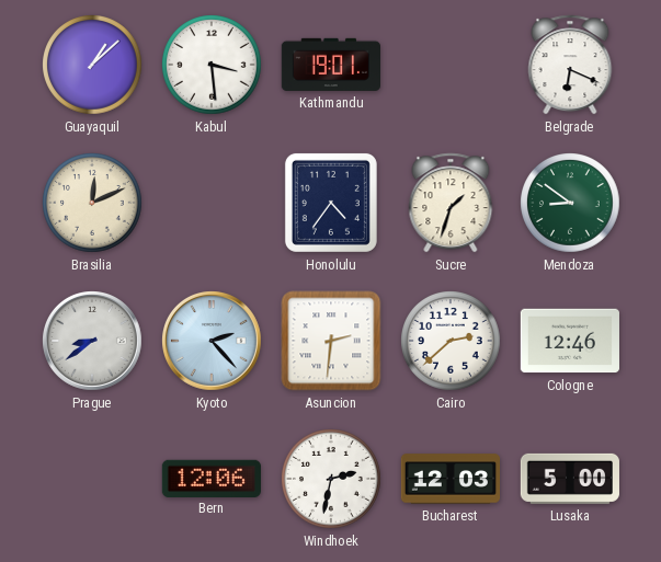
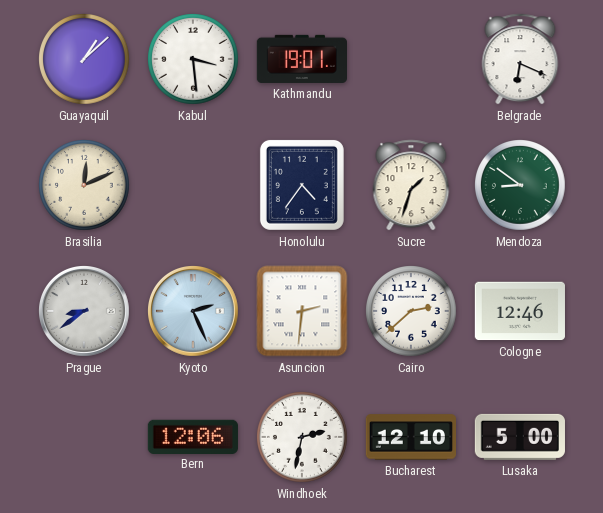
Kyoto: 2:23 -> 2:26 (194, 312)
Bucharest: 12:03 -> 12:10 (410, 437)
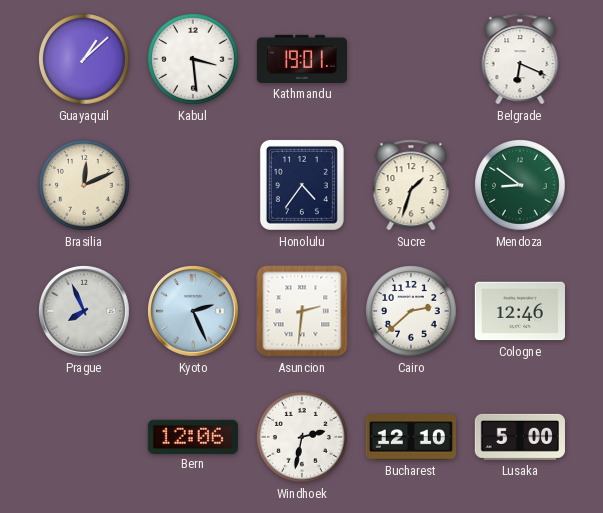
Prague: 8:39 -> 7:56 (85, 312)
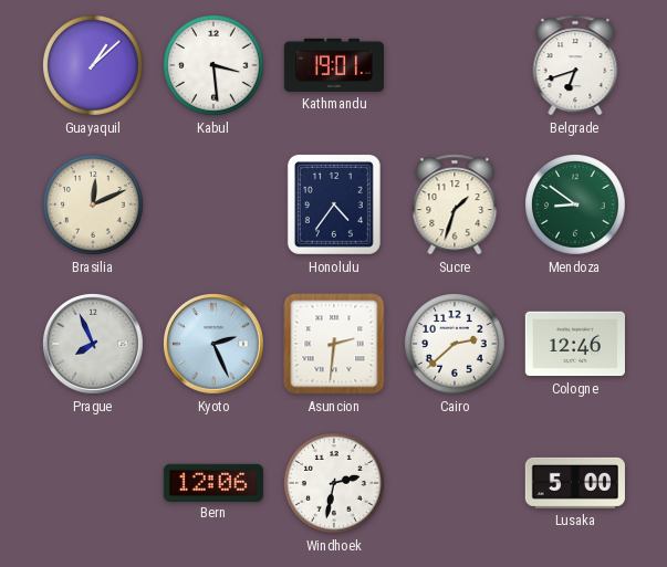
Belgrade: 6:19 -> 6:42 (575, 65)
Bucharest: 12:10 -> none (410, 437)
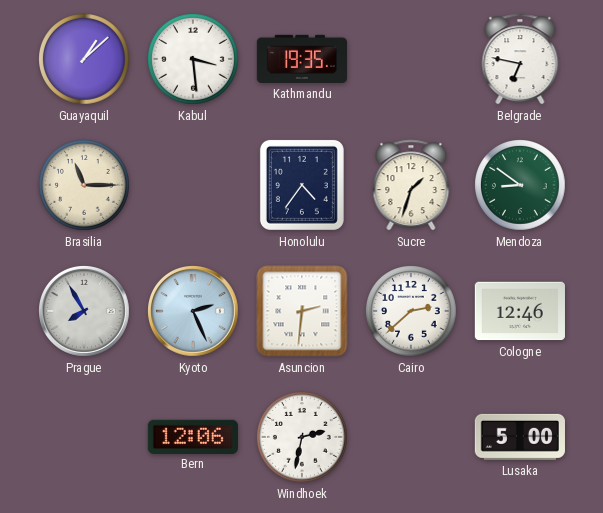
Kathmandu: 19:01 -> 19:35 (301, 59)
Belgrade: 6:42 -> 6:47 (520, 59)
Brasilia: 12:11 -> 11:15 (85, 186)
Prague: 7:56 -> 7:55 (85, 312)
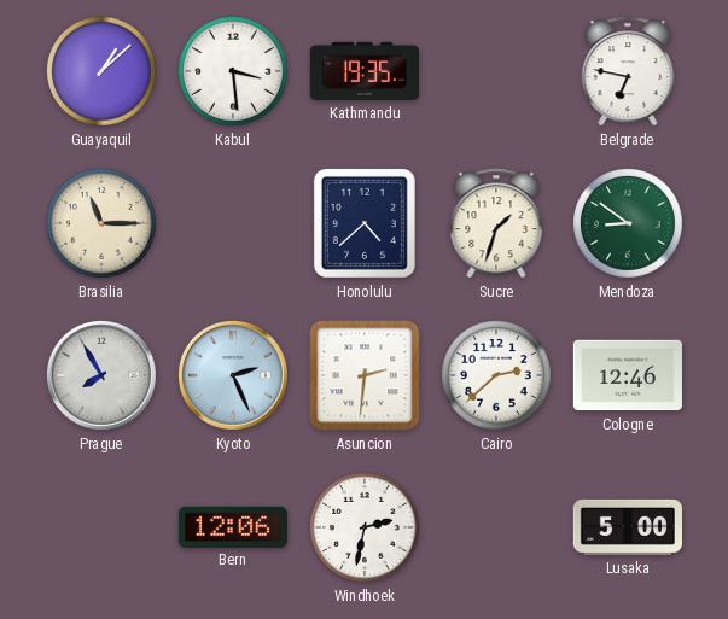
Honolulu: 4:36 -> 4:38 (365, 223)
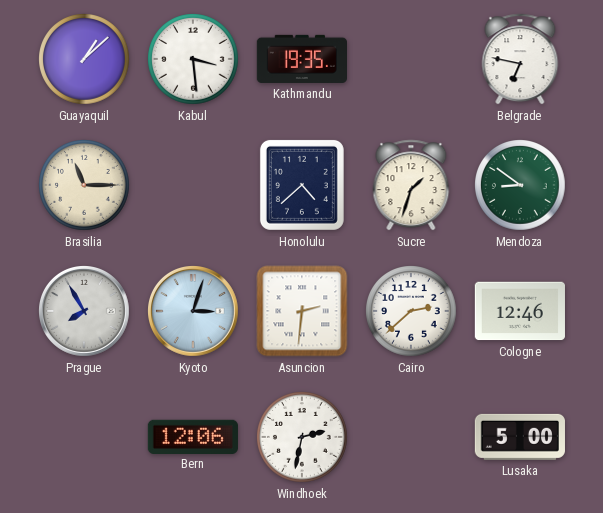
Kyoto: 2:26 -> 3:03 (194, 312)
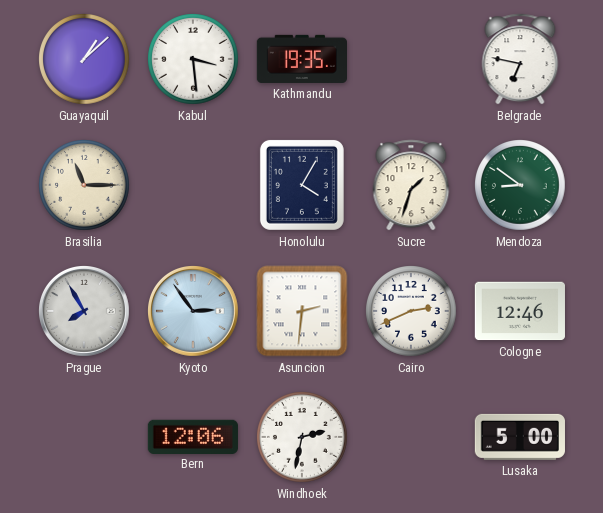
Honolulu: 4:38 -> 4:05 (302, 185)
Kyoto: 3:03 -> 2:54 (194, 312)
Cairo: 2:38 -> 2:41 (412, 312)
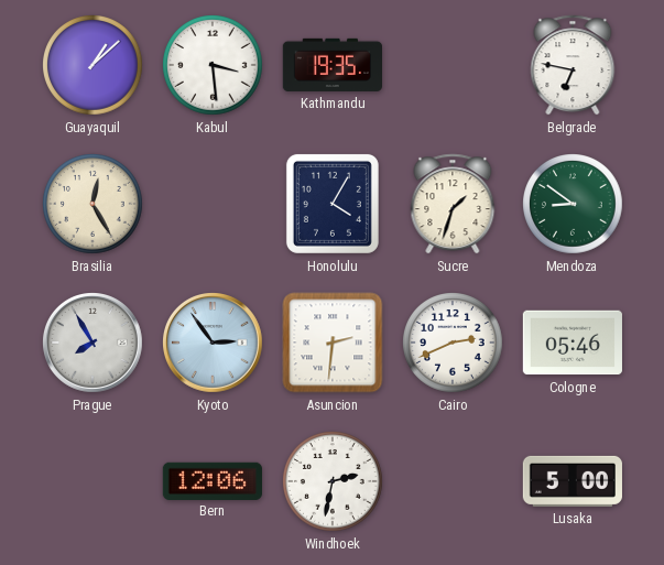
Brasilia: 11:15 -> 12:25 (94, 205)
Cologne: 12:46 -> 05:46 (573, 343)
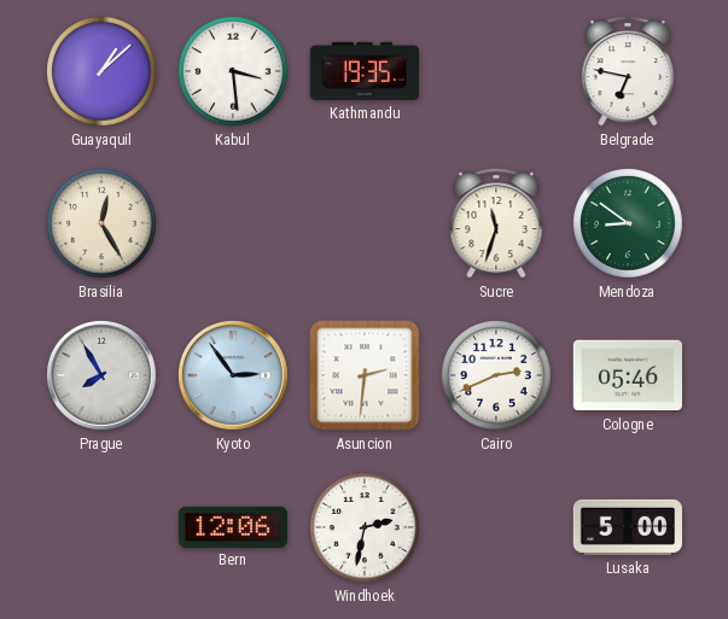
Honolulu: 4:05 -> none (333, 204)
Sucre: 1:33 -> 11:33 (496, 223)
